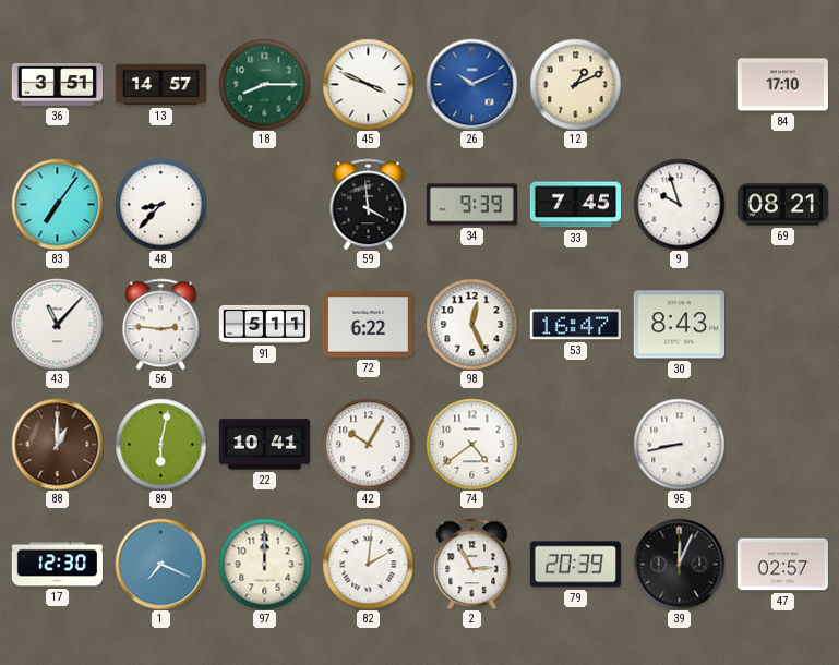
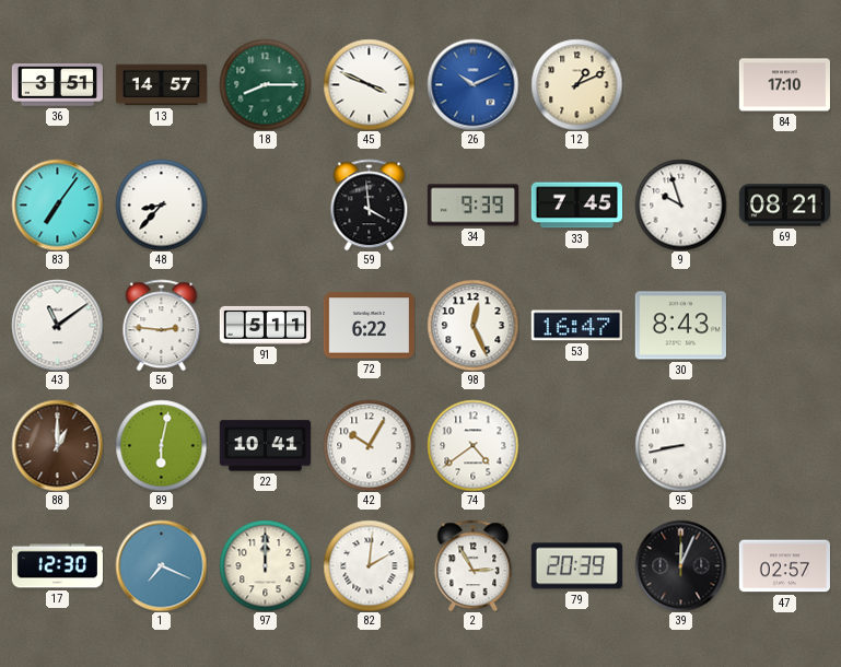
43: 11:07 -> 11:09 (57, 325)
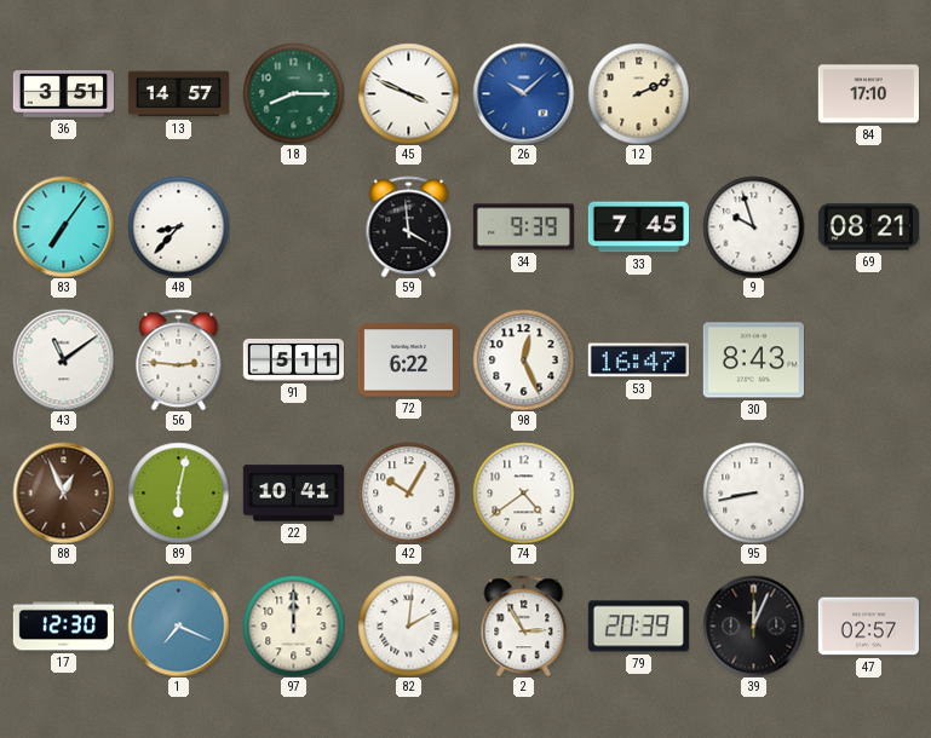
26: 10:11 -> 10:08 (523, 93)
12: 1:11 -> 2:11 (638, 93)
88: 1:00 -> 12:56 (63, 492)
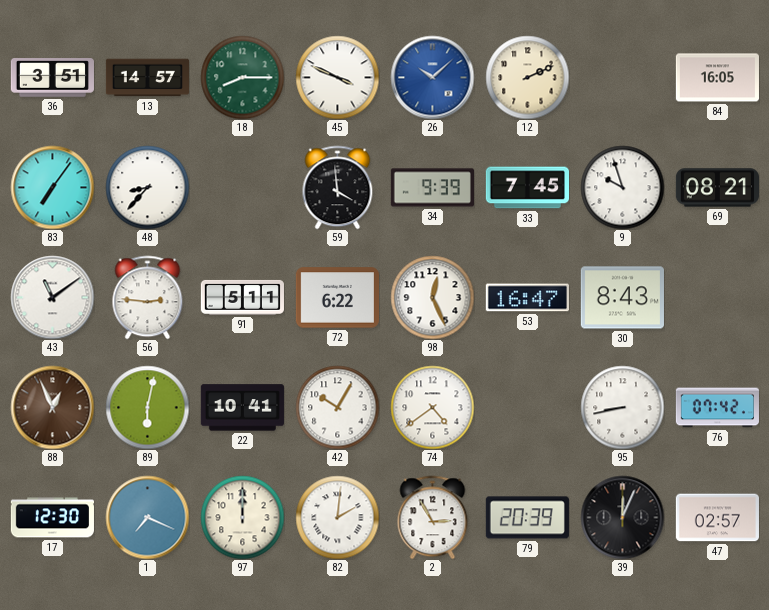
84: 17:10 -> 16:05 (717, 78)
76: none -> 07:42 (717, 408)
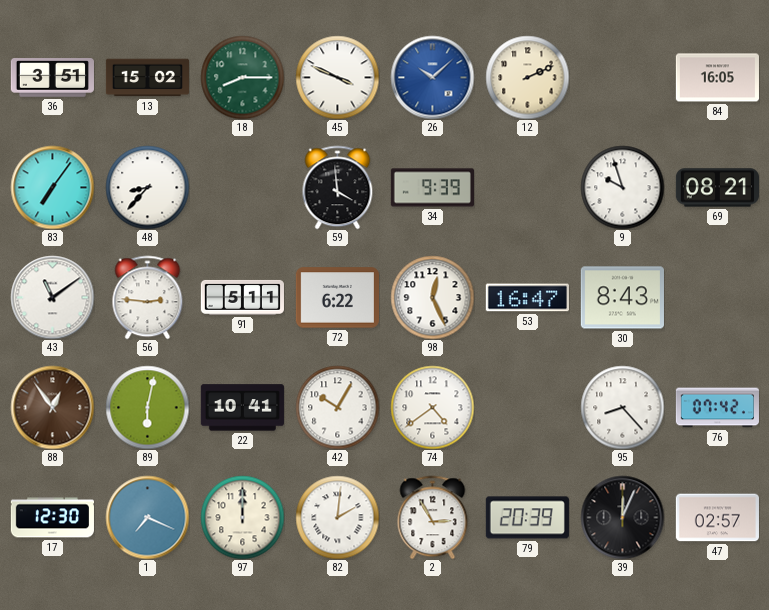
13: 14:57 -> 15:02 (147, 78)
33: 7:45 -> none (527, 188)
88: 12:56 -> 12:54 (52, 407)
95: 8:43 -> 8:23 (622, 407)
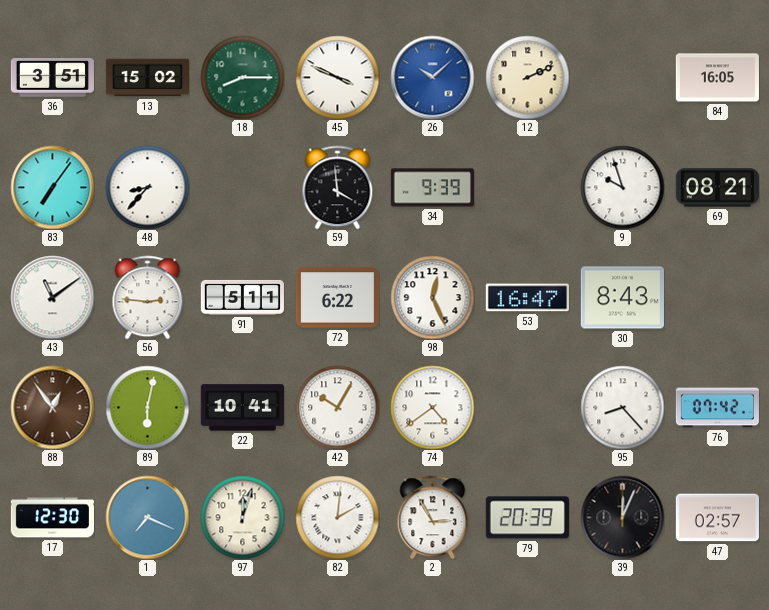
97: 12:00 -> 12:03 (242, 517)
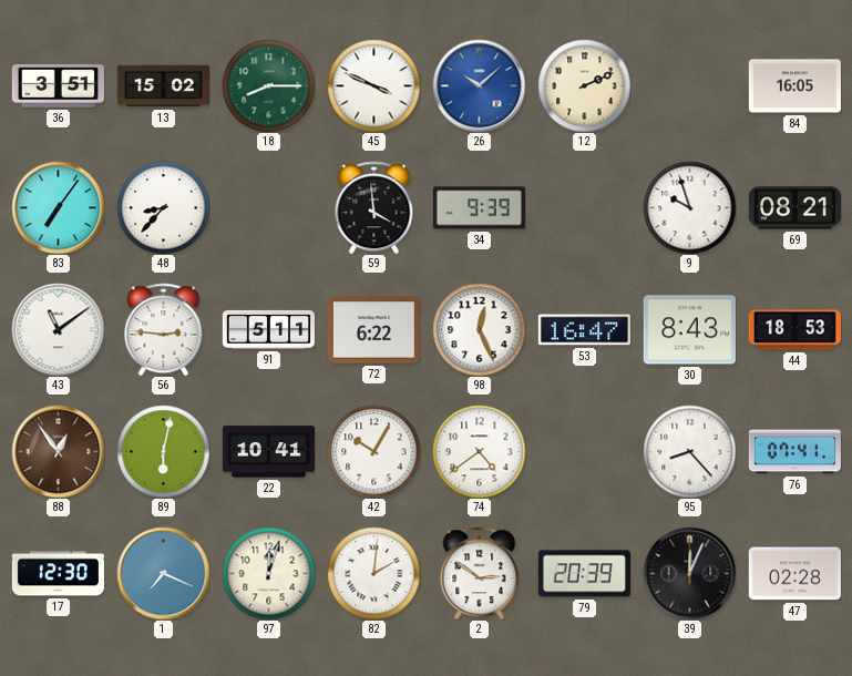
44: none -> 18:53 (794, 330)
76: 07:42 -> 07:41 (794, 452)
2: 2:55 -> 2:51 (480, 573)
47: 02:57 -> 02:28 (794, 574)
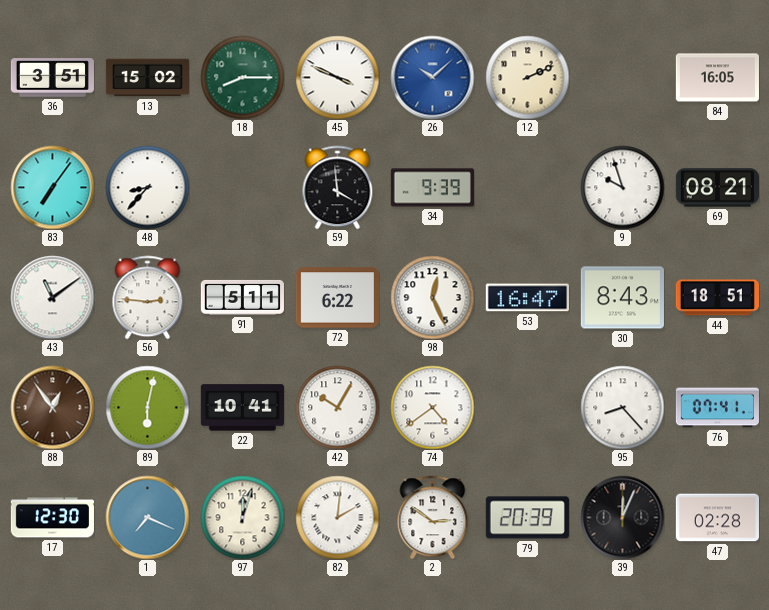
44: 18:53 -> 18:51 (717, 298)
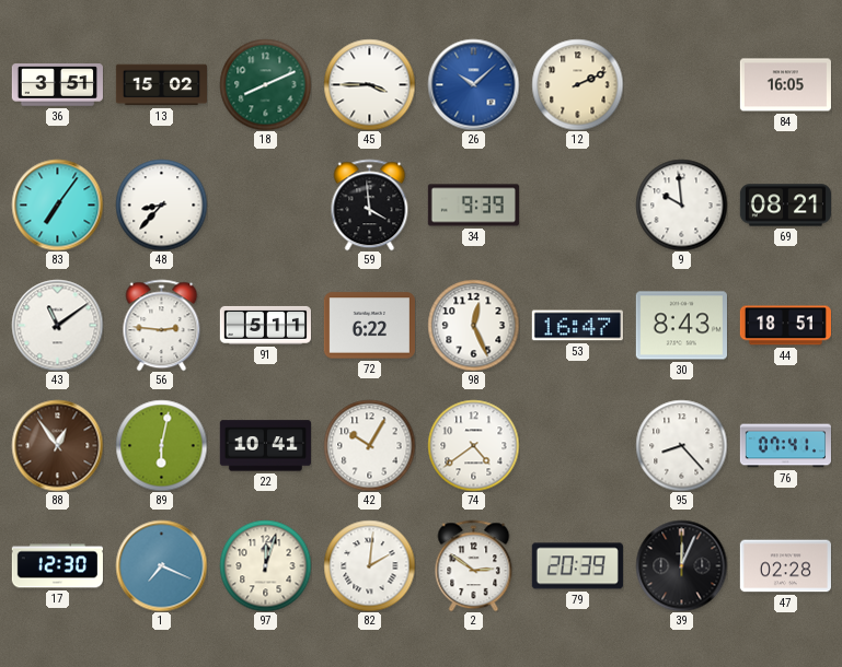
18: 8:15 -> 8:11 (265, 84)
45: 3:49 -> 3:45 (369, 84)
9: 9:57 -> 9:59 (681, 204)
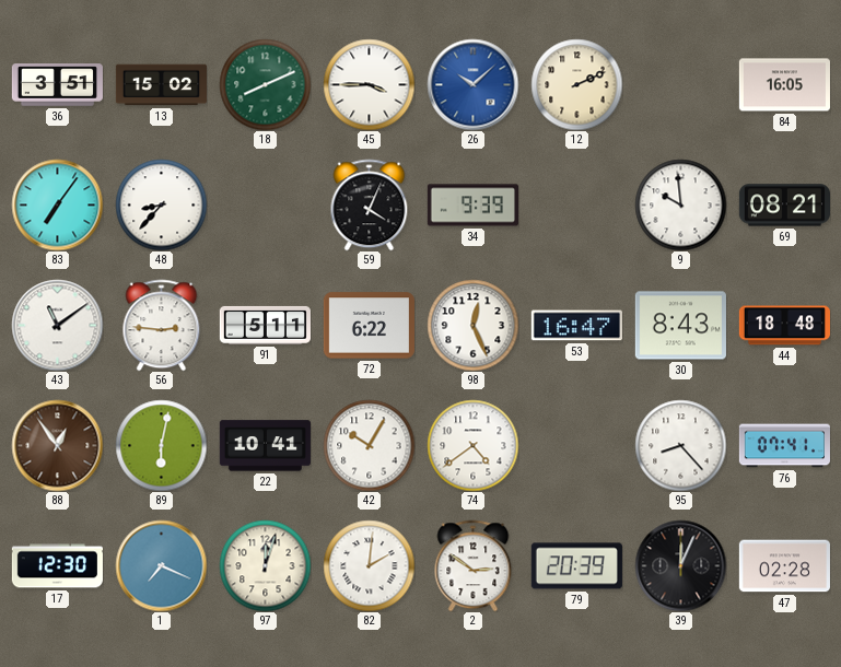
59: 3:59 -> 4:04 (370, 204)
44: 18:51 -> 18:48 (784, 326)
